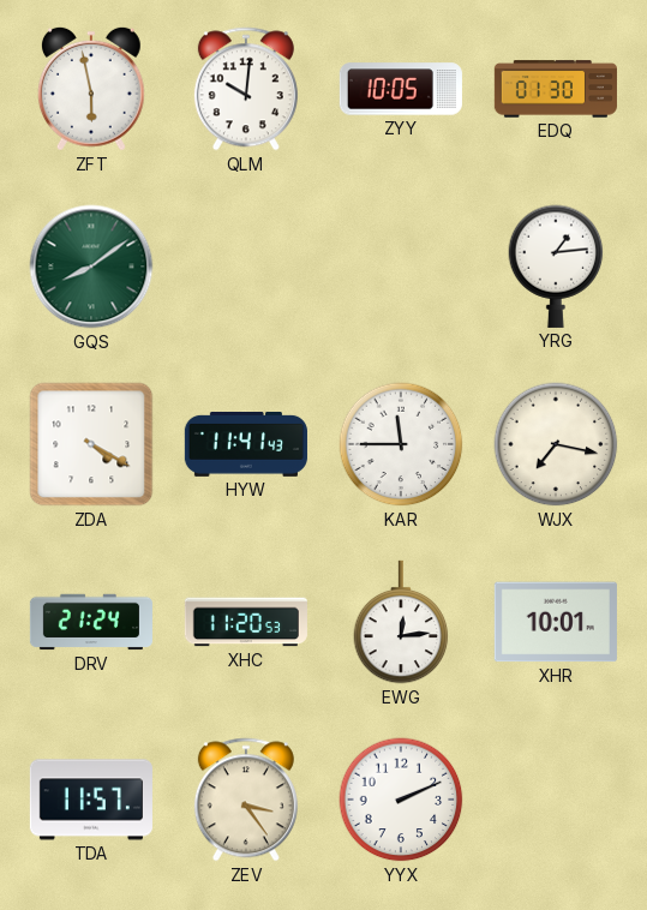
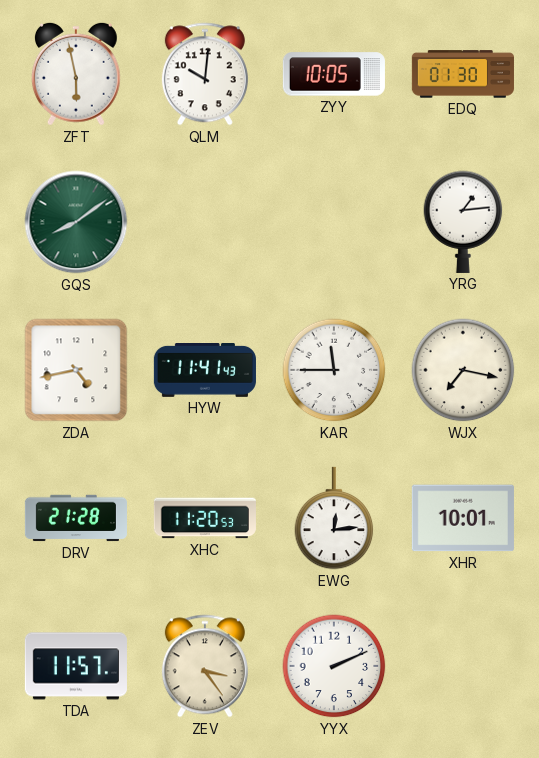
ZDA: 4:20 -> 4:43 (76, 370)
DRV: 21:24 -> 21:28 (76, 518)
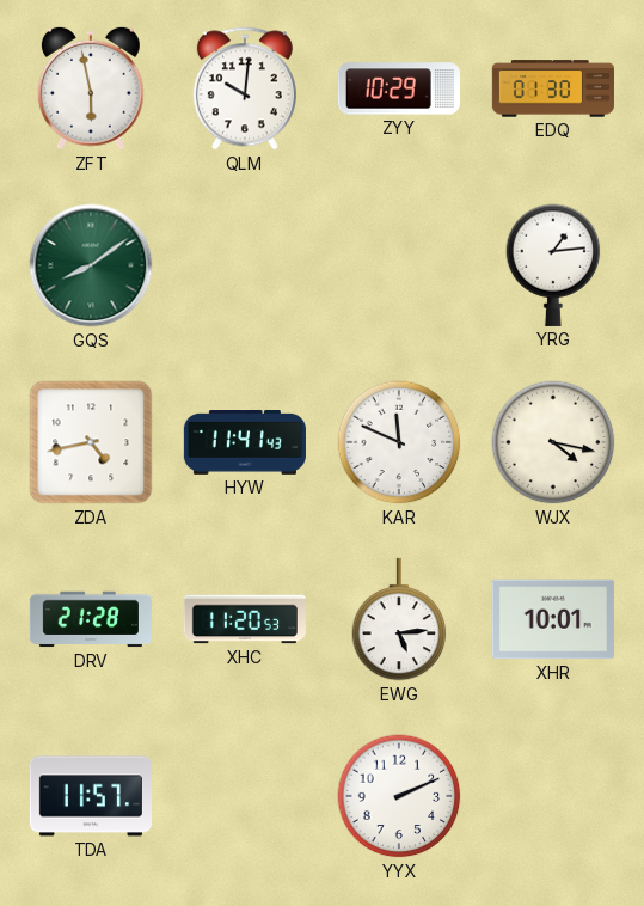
ZYY: 10:05 -> 10:29 (399, 88)
KAR: 11:45 -> 11:49 (399, 442)
WJX: 7:17 -> 4:17 (553, 442)
EWG: 12:14 -> 5:14 (399, 619)
ZEV: 3:24 -> none (205, 666)
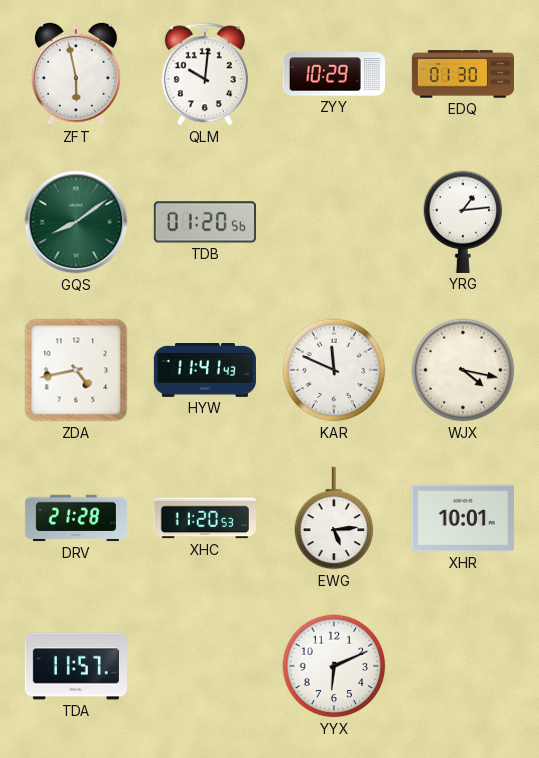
TDB: none -> 01:20 (205, 222)
YYX: 2:11 -> 6:11 (334, 666)
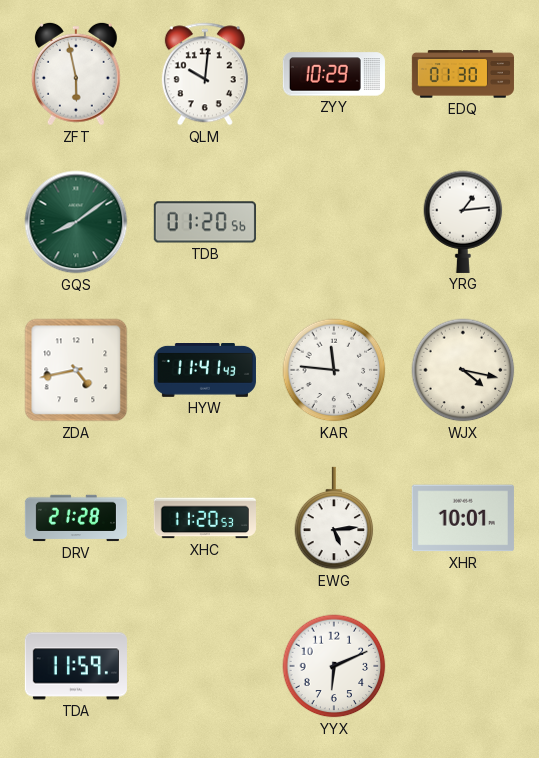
KAR: 11:49 -> 11:46 (334, 370)
TDA: 11:57 -> 11:59 (76, 666)
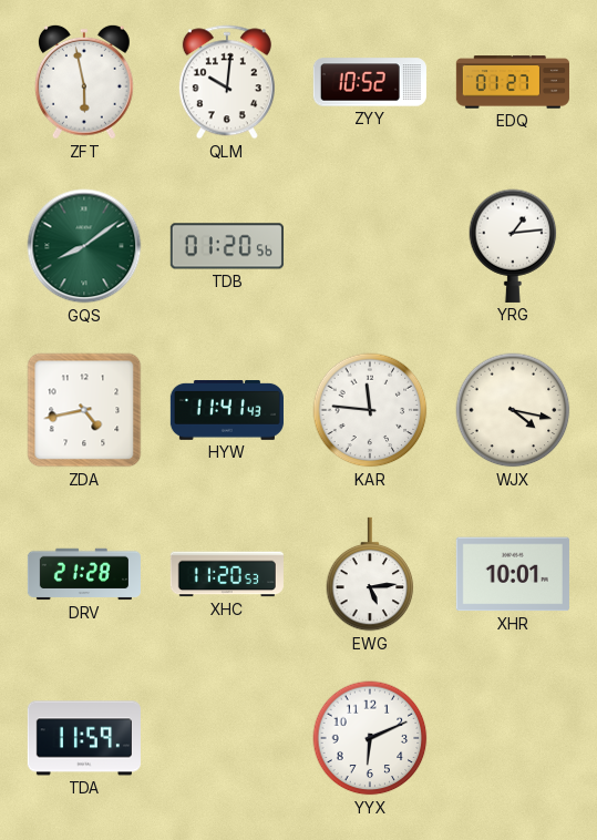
ZYY: 10:29 -> 10:52 (370, 82)
EDQ: 01:30 -> 01:27 (513, 82)
